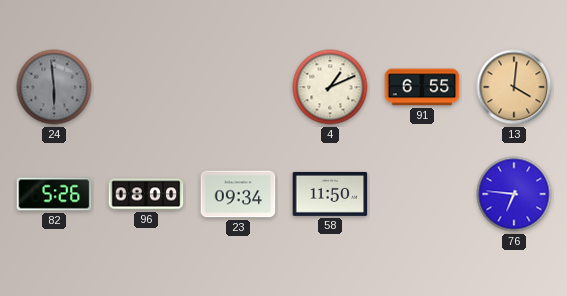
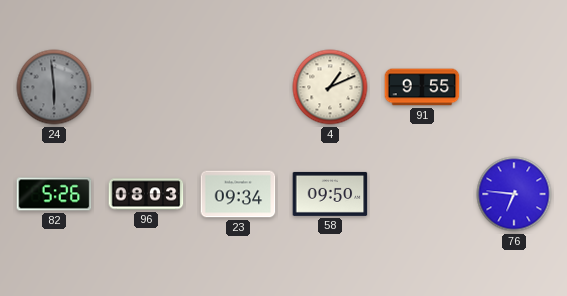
91: 6:55 -> 9:55 (422, 87)
13: 4:01 -> none (514, 87)
96: 08:00 -> 08:03 (146, 194)
58: 11:50 -> 09:50 (330, 194)
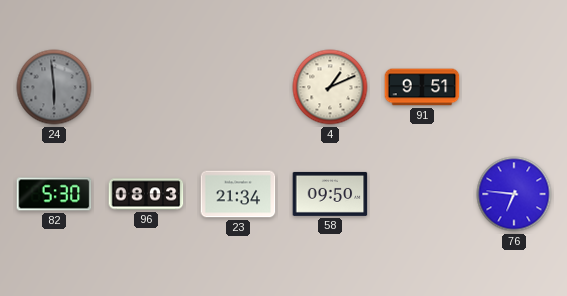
91: 9:55 -> 9:51 (422, 87)
82: 5:26 -> 5:30 (54, 194)
23: 09:34 -> 21:34 (238, 194)
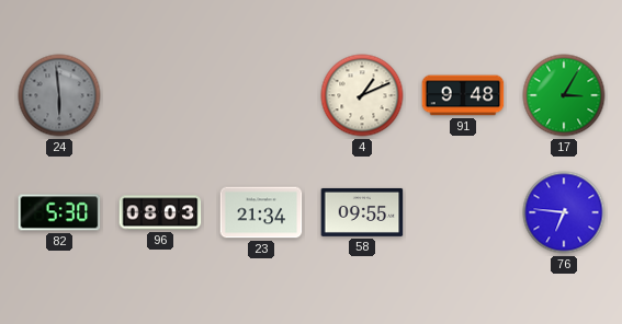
91: 9:51 -> 9:48 (463, 95)
17: none -> 3:05 (564, 95)
58: 09:50 -> 09:55 (362, 212)
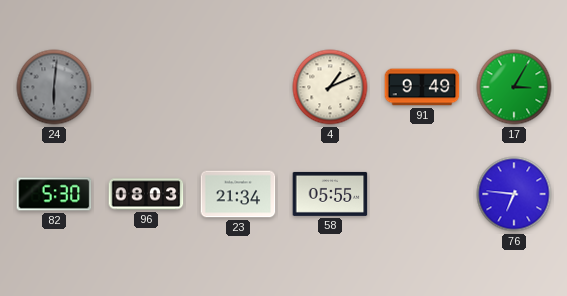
24: 5:59 -> 6:01 (54, 87)
91: 9:48 -> 9:49 (422, 87)
58: 09:55 -> 05:55 (330, 194)
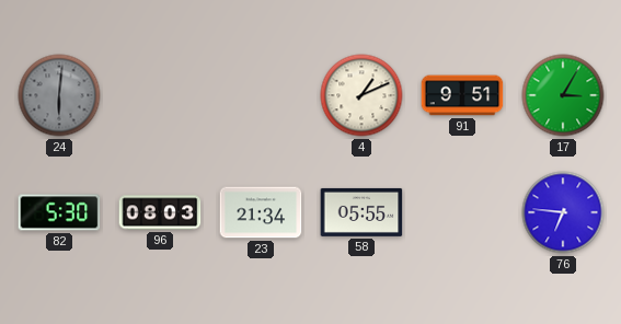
91: 9:49 -> 9:51 (462, 95)
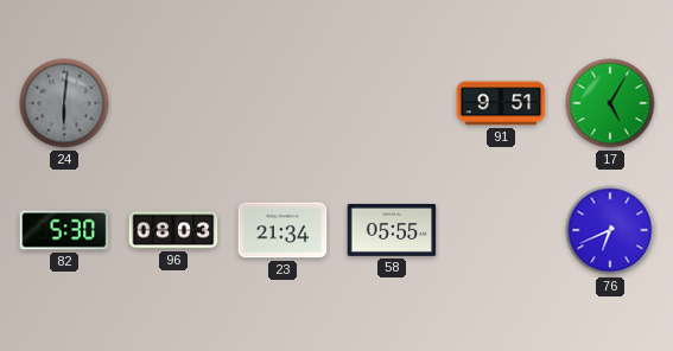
4: 1:11 -> none (361, 95)
17: 3:05 -> 5:05 (610, 103)
76: 6:46 -> 6:41 (610, 230)
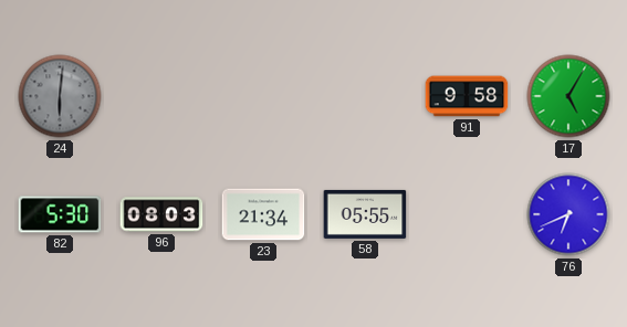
91: 9:51 -> 9:58 (467, 96)
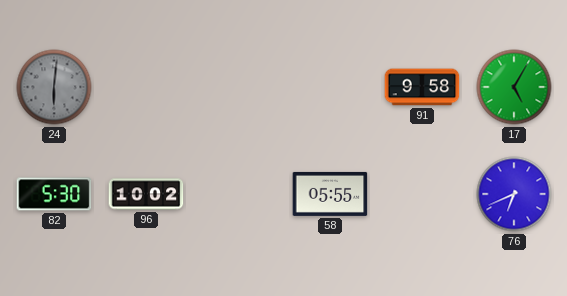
96: 08:03 -> 10:02 (146, 194)
23: 21:34 -> none (263, 214)
